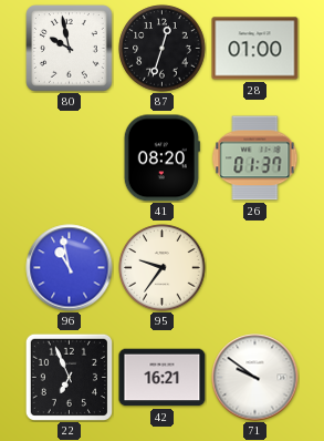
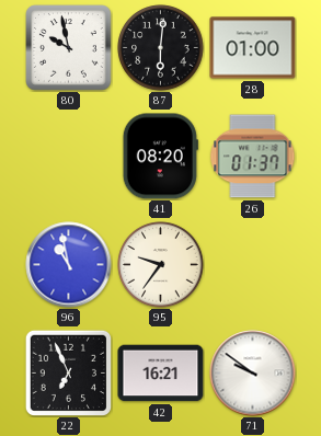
87: 12:33 -> 6:01 (161, 48)
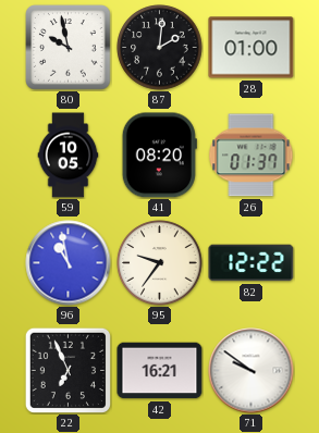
87: 6:01 -> 2:01 (160, 48)
59: none -> 10:05 (69, 156)
82: none -> 12:22 (251, 263)
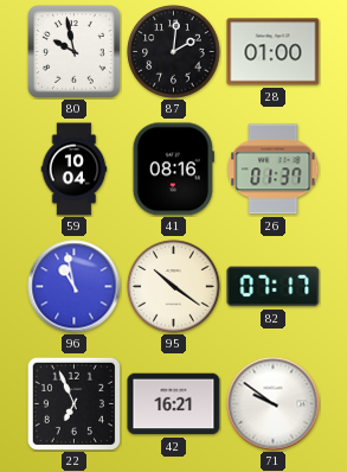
59: 10:05 -> 10:04 (75, 170)
41: 08:20 -> 08:16 (173, 170)
95: 9:36 -> 10:21 (174, 287)
82: 12:22 -> 07:17 (274, 287)
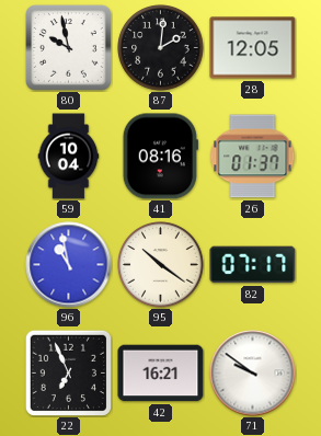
28: 01:00 -> 12:05 (253, 48)
